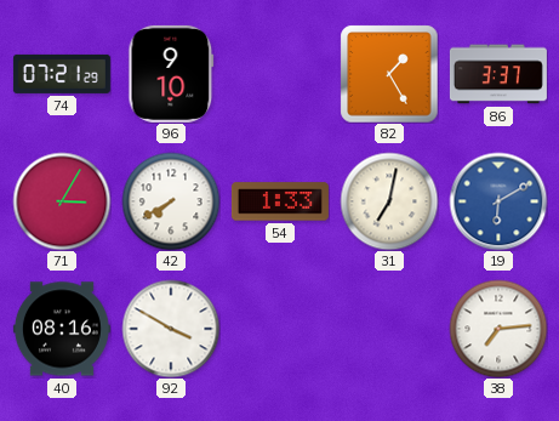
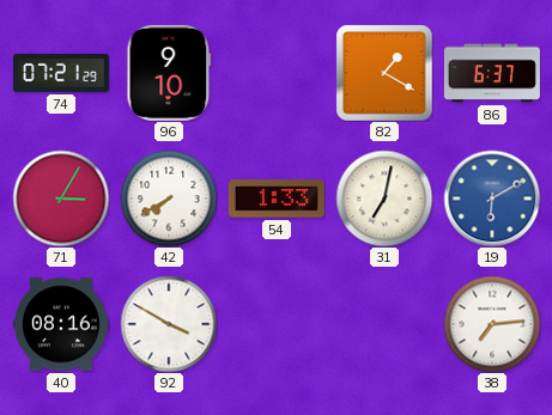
82: 1:25 -> 1:20 (384, 73)
86: 3:37 -> 6:37 (492, 73)
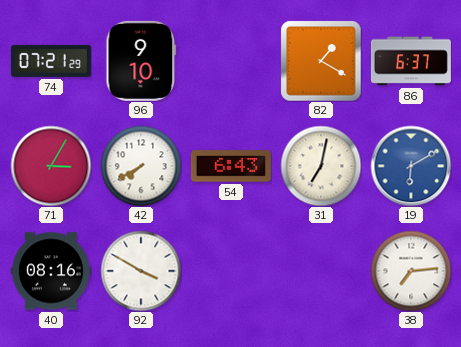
54: 1:33 -> 6:43 (231, 166)
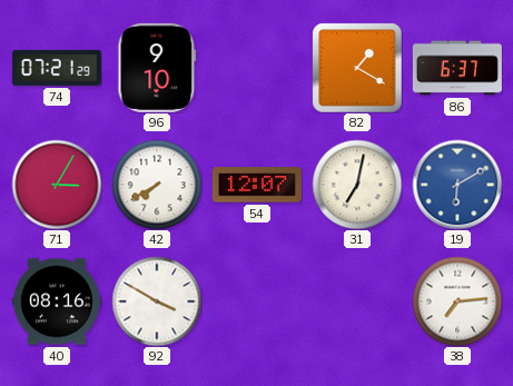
54: 6:43 -> 12:07 (257, 185)
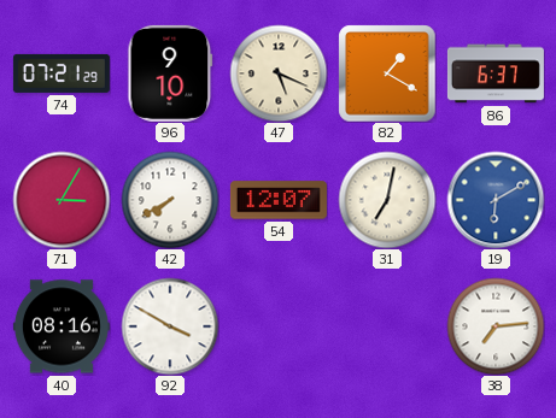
47: none -> 5:19 (279, 73)
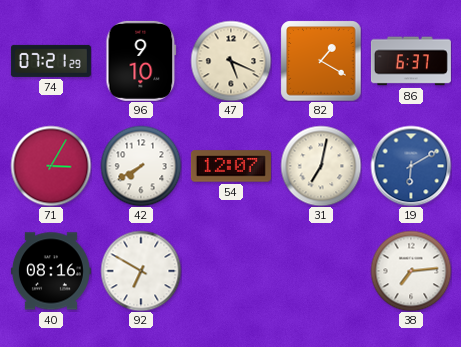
92: 3:50 -> 6:50 (141, 271)
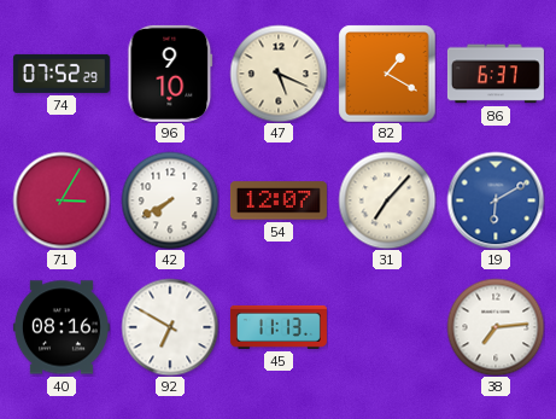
74: 07:21 -> 07:52 (62, 74)
31: 7:02 -> 7:07 (387, 200)
45: none -> 11:13 (279, 327)
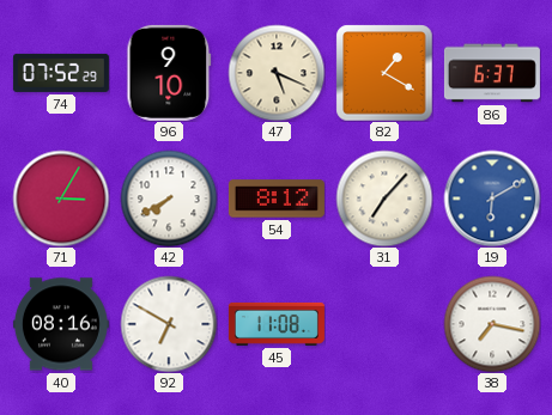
54: 12:07 -> 8:12 (277, 199)
45: 11:13 -> 11:08 (277, 324)
38: 7:14 -> 7:17 (492, 324)
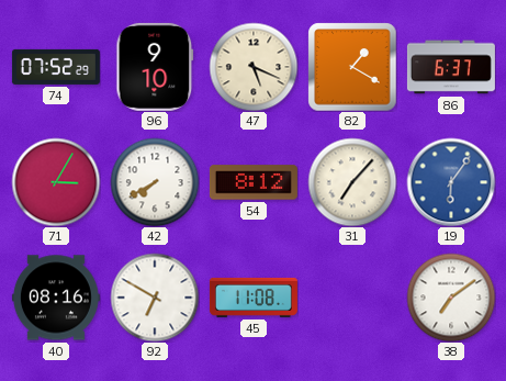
19: 6:10 -> 6:06 (451, 182)
38: 7:17 -> 7:09 (451, 298)
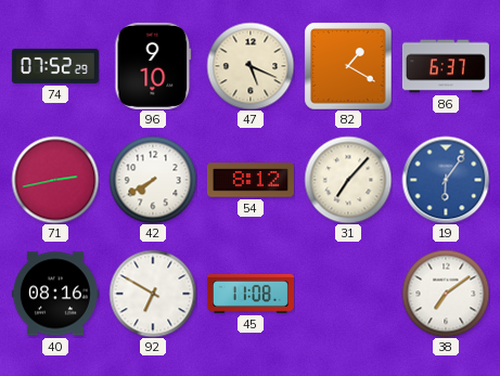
71: 3:05 -> 2:43 (55, 180)
